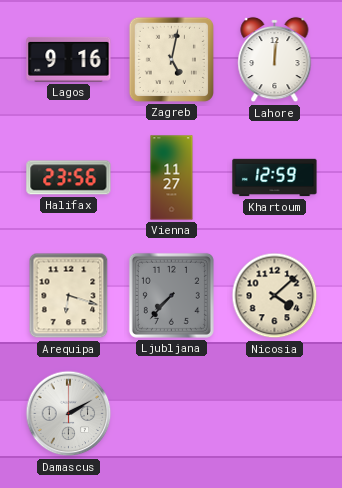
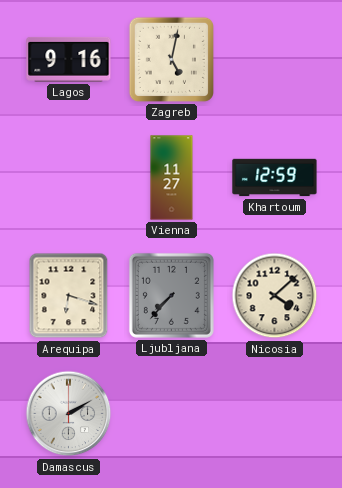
Lahore: 12:01 -> none (275, 60)
Halifax: 23:56 -> none (69, 178)
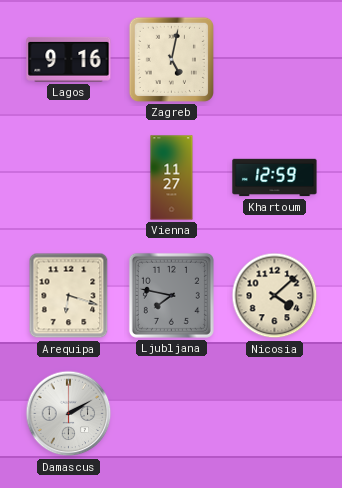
Ljubljana: 7:37 -> 7:47 (171, 295)
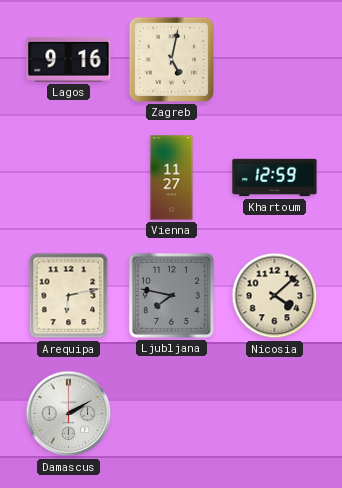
Arequipa: 6:18 -> 6:13 (69, 296)
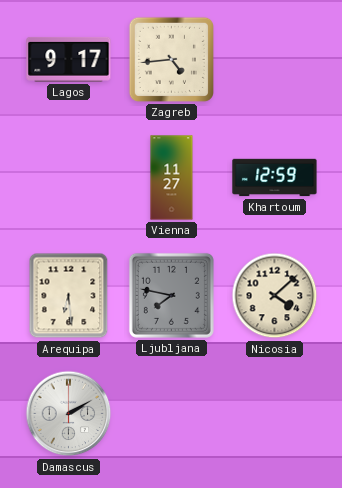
Lagos: 9:16 -> 9:17 (69, 59)
Zagreb: 5:02 -> 4:44 (171, 59)
Arequipa: 6:13 -> 6:29 (69, 296)
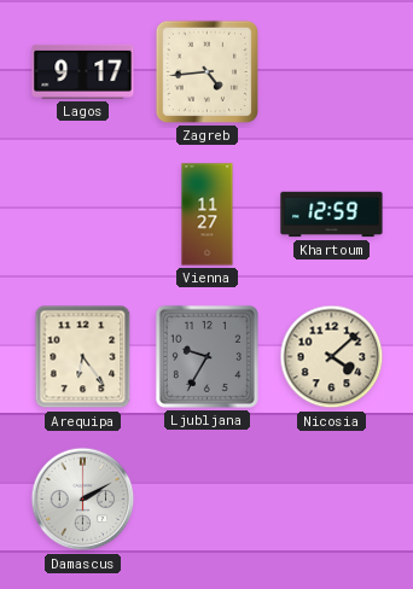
Arequipa: 6:29 -> 6:24 (83, 357)
Ljubljana: 7:47 -> 9:35 (206, 356)
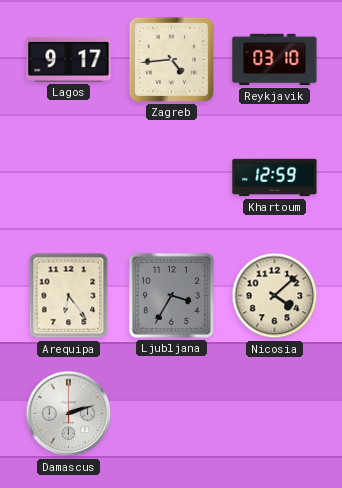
Reykjavik: none -> 03:10 (275, 60)
Vienna: 11:27 -> none (208, 215)
Ljubljana: 9:35 -> 3:35 (171, 295)
Damascus: 2:10 -> 2:12 (69, 414)
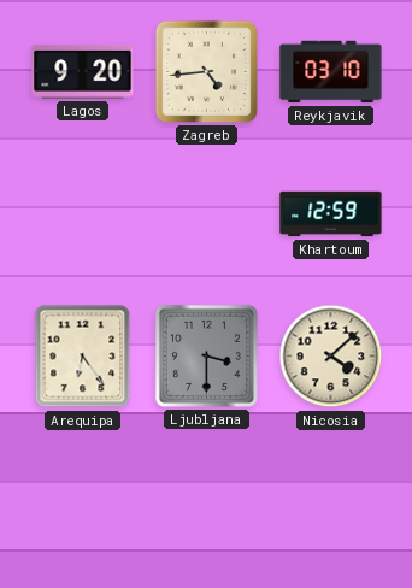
Lagos: 9:17 -> 9:20 (83, 71)
Ljubljana: 3:35 -> 3:30 (206, 355)
Damascus: 2:12 -> none (69, 414)
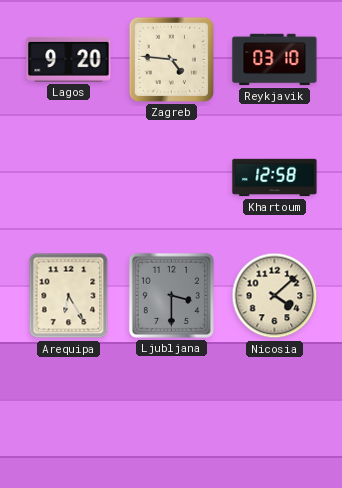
Zagreb: 4:44 -> 4:46 (171, 59)
Khartoum: 12:59 -> 12:58 (275, 178)
Arequipa: 6:24 -> 6:25 (69, 296)
